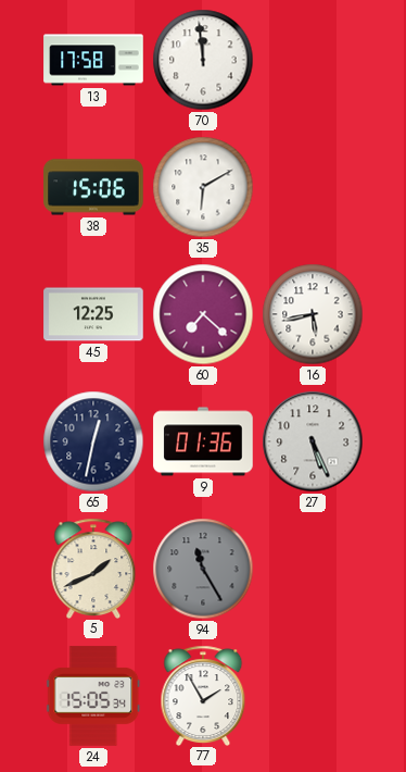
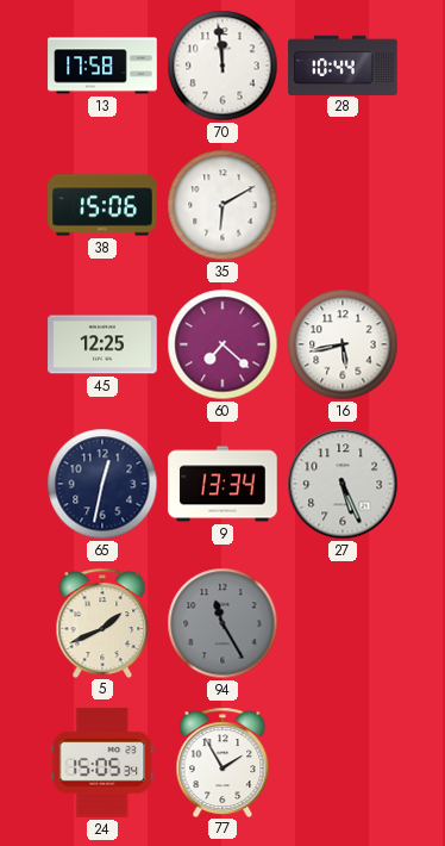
28: none -> 10:44 (343, 64)
9: 01:36 -> 13:34 (223, 484)
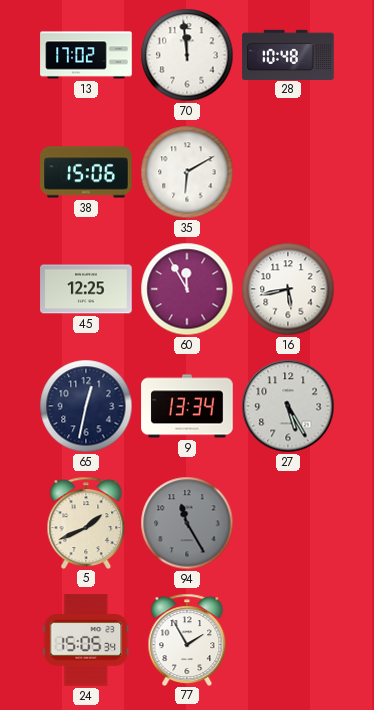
13: 17:58 -> 17:02 (86, 55)
28: 10:44 -> 10:48 (288, 54)
60: 7:22 -> 11:55 (187, 289)
27: 5:26 -> 5:25 (288, 406)
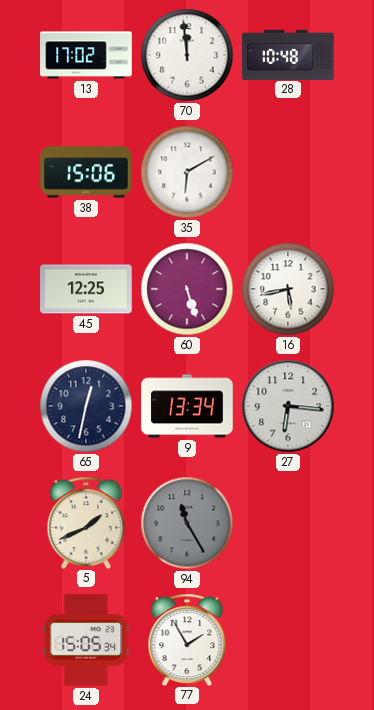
60: 11:55 -> 5:27 (187, 289)
27: 5:25 -> 6:16 (288, 406)
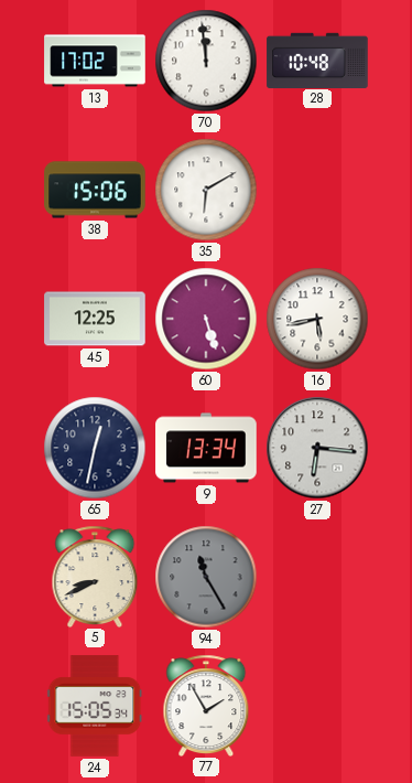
5: 1:41 -> 8:41 (95, 576)
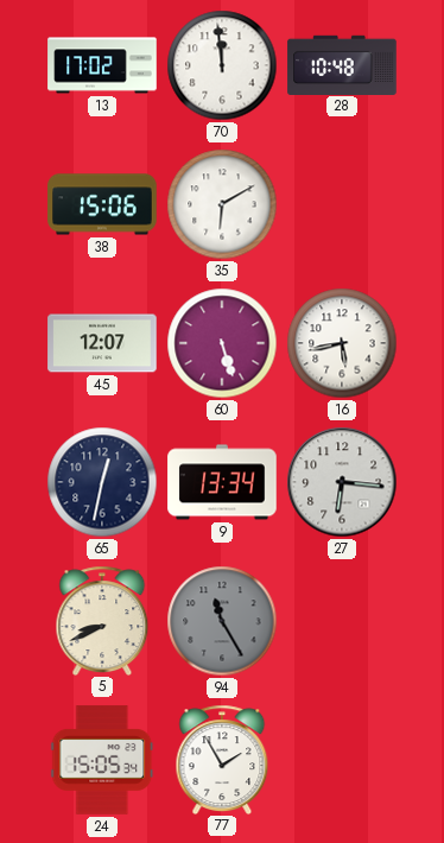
45: 12:25 -> 12:07 (102, 343)
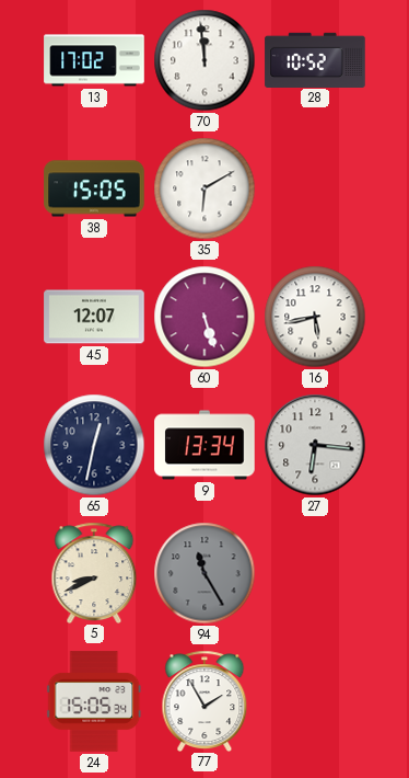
28: 10:48 -> 10:52 (315, 59)
38: 15:06 -> 15:05 (94, 188)
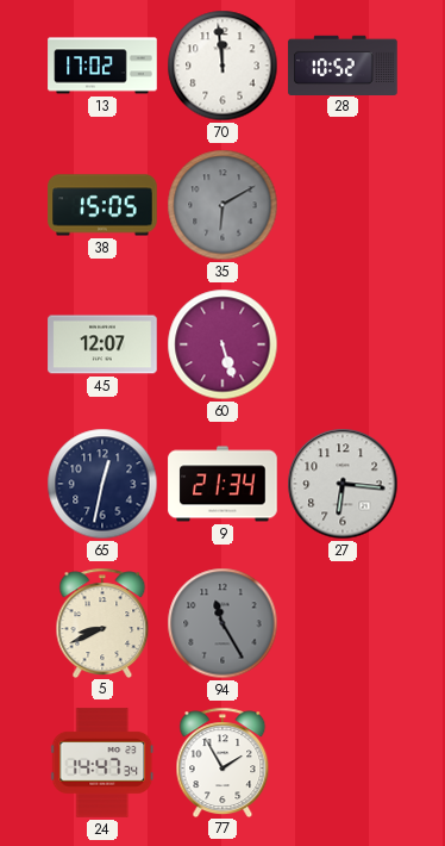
35 dial: white -> grey (223, 205)
16: 5:43 -> none (315, 317)
9: 13:34 -> 21:34 (223, 484)
24: 15:05 -> 14:47 (102, 763)
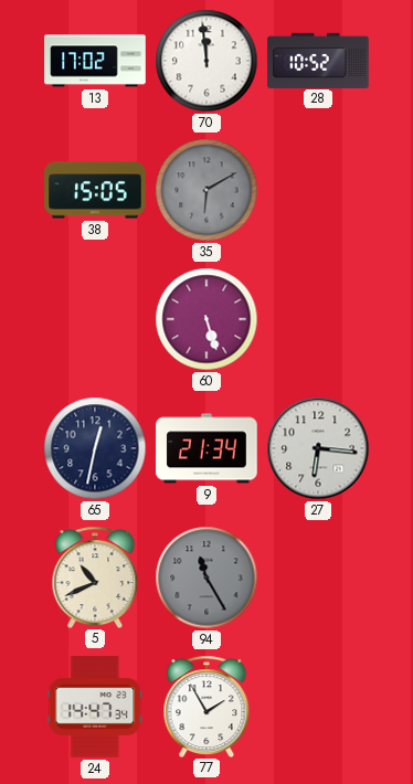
45: 12:07 -> none (102, 344)
5: 8:41 -> 10:41 (95, 576)
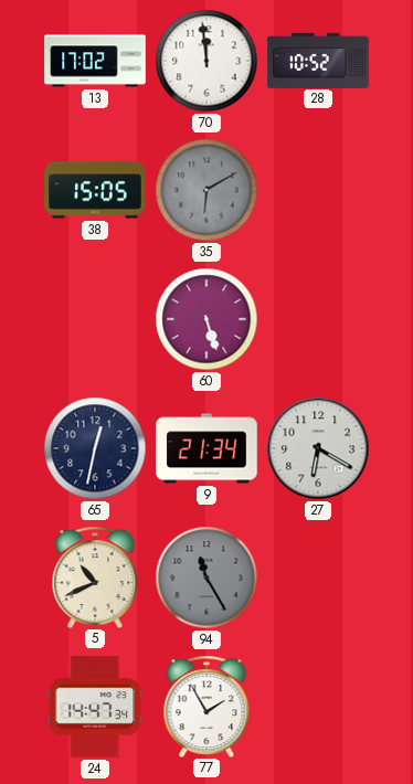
27: 6:16 -> 6:20 (318, 448)
